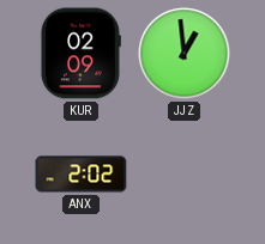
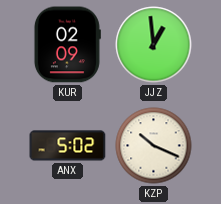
ANX: 2:02 -> 5:02 (68, 146)
KZP: none -> 10:19 (154, 146)
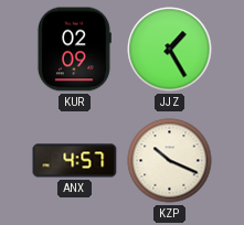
JJZ: 12:59 -> 1:25 (170, 50)
ANX: 5:02 -> 4:57 (75, 161)
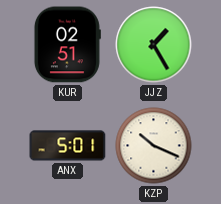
KUR: 02:09 -> 02:51 (67, 45)
ANX: 4:57 -> 5:01 (68, 146)
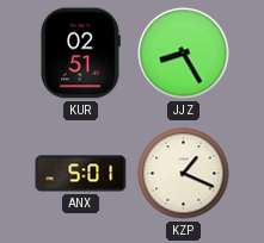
JJZ: 1:25 -> 8:25 (184, 54)
KZP: 10:19 -> 1:19 (184, 174)
